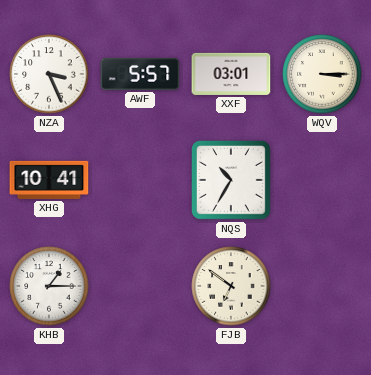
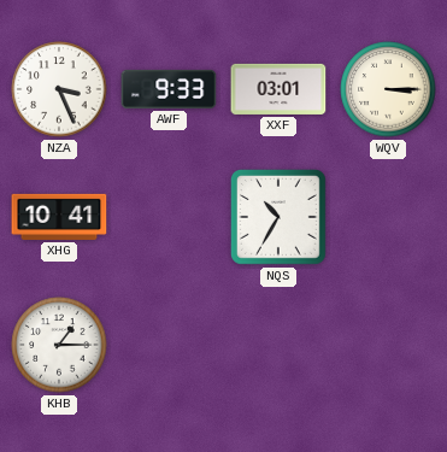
AWF: 5:57 -> 9:33 (169, 89)
FJB: 6:51 -> none (231, 286)
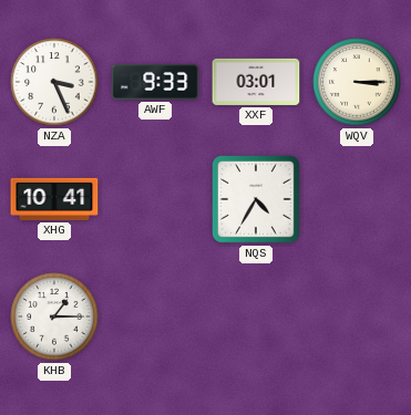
NQS: 10:35 -> 4:35 (257, 200)
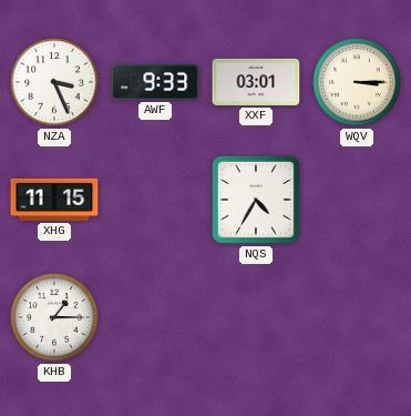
XHG: 10:41 -> 11:15 (54, 200)
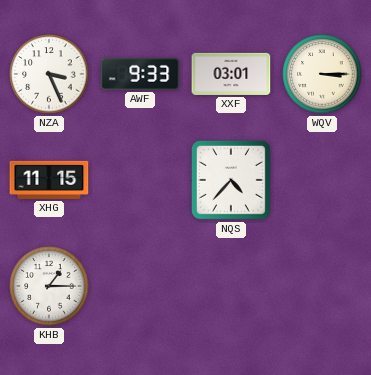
NQS: 4:35 -> 4:37 (232, 181)
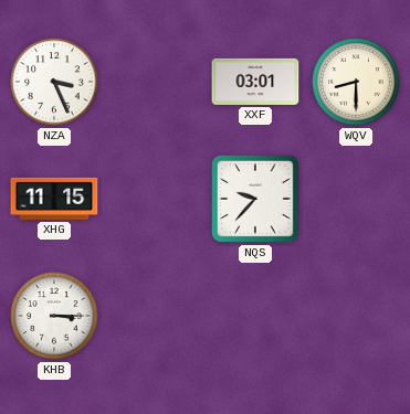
AWF: 9:33 -> none (140, 74)
WQV: 3:15 -> 8:30 (356, 82)
NQS: 4:37 -> 9:37 (256, 200)
KHB: 1:15 -> 3:15 (54, 316)
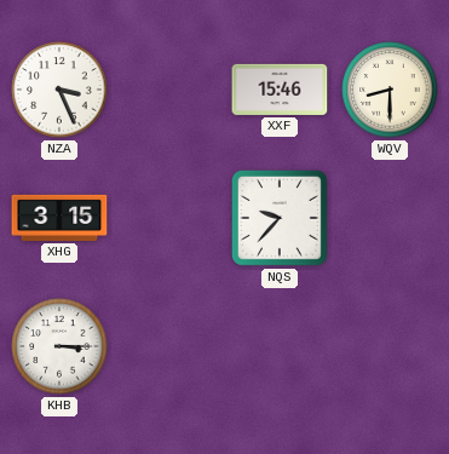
XXF: 03:01 -> 15:46 (280, 90)
XHG: 11:15 -> 3:15 (59, 218)
